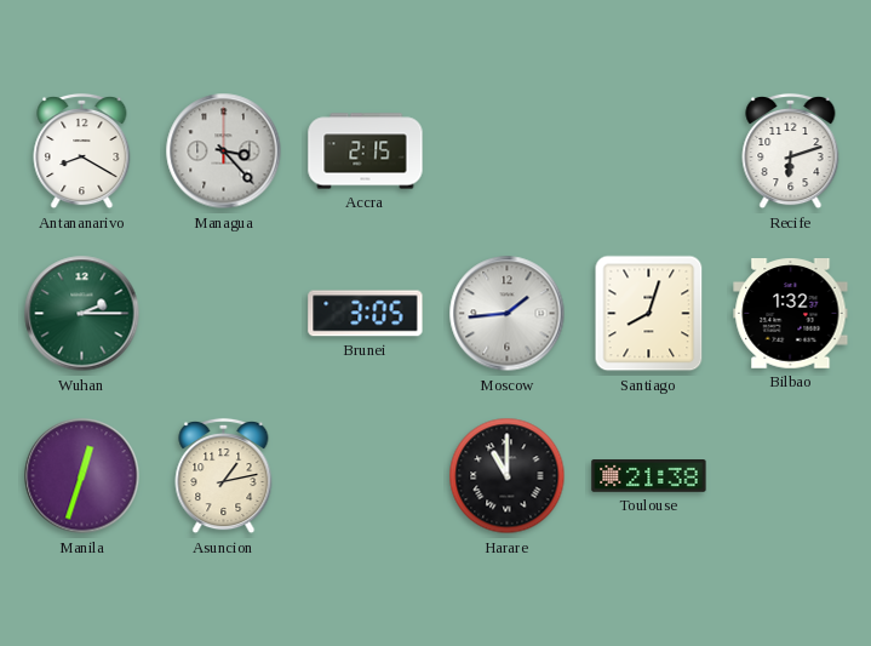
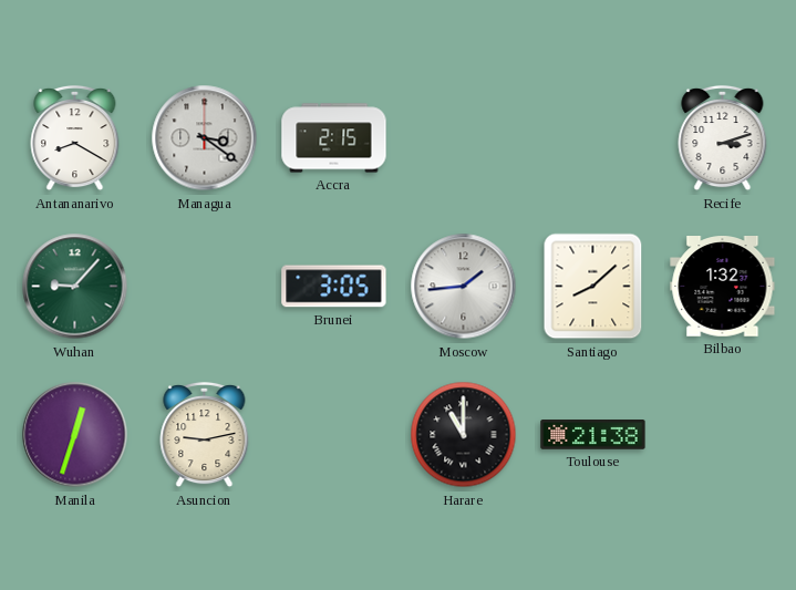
Managua: 3:23 -> 3:21 (205, 138)
Recife: 6:12 -> 3:12 (723, 138)
Wuhan: 2:15 -> 9:07 (75, 287)
Santiago: 8:03 -> 8:08 (593, 287)
Asuncion: 1:13 -> 9:13 (205, 435)
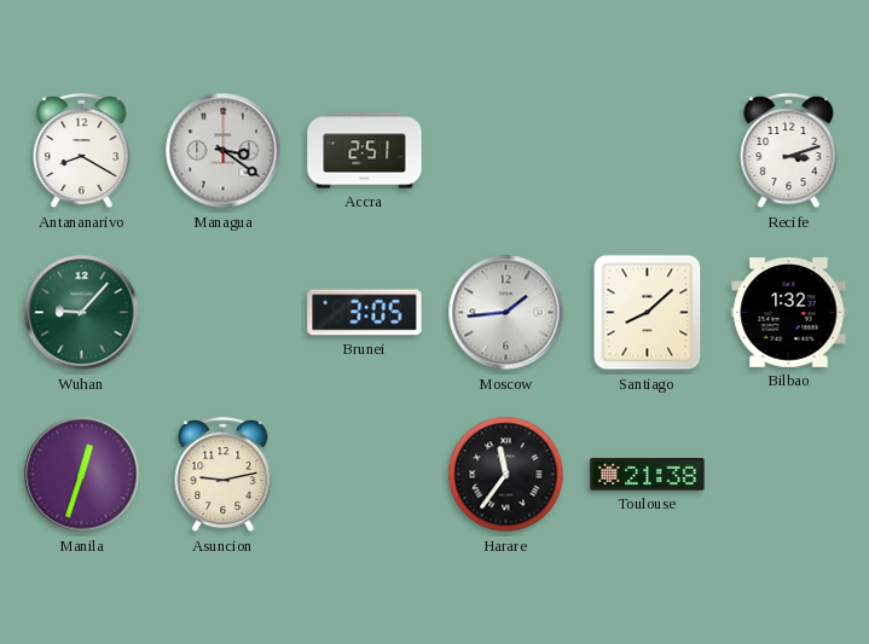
Accra: 2:15 -> 2:51 (365, 151)
Harare: 11:00 -> 11:36 (506, 475)
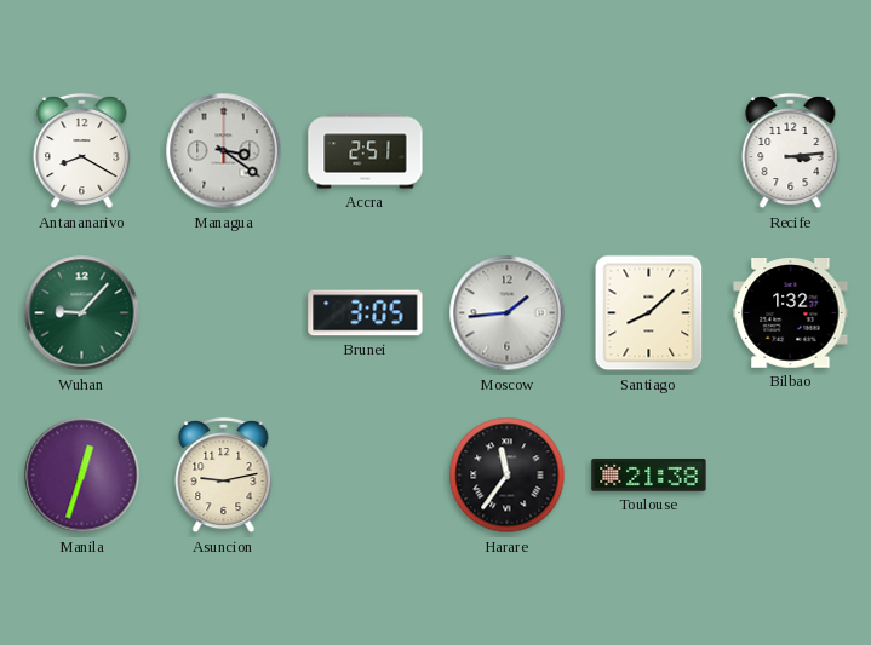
Recife: 3:12 -> 3:14 (791, 151)
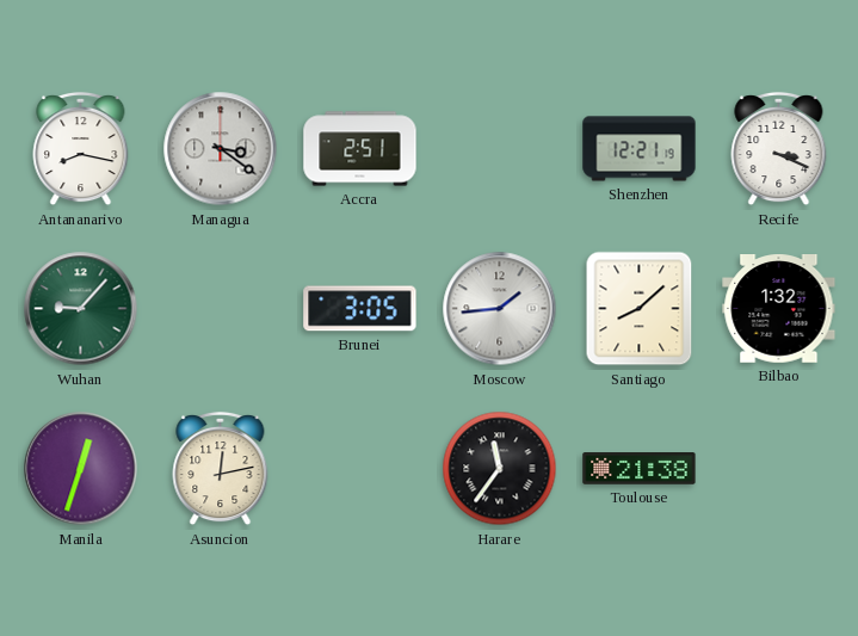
Antananarivo: 8:20 -> 8:17 (81, 149)
Shenzhen: none -> 12:21 (640, 149)
Recife: 3:14 -> 3:19 (779, 149)
Asuncion: 9:13 -> 12:13 (221, 469)
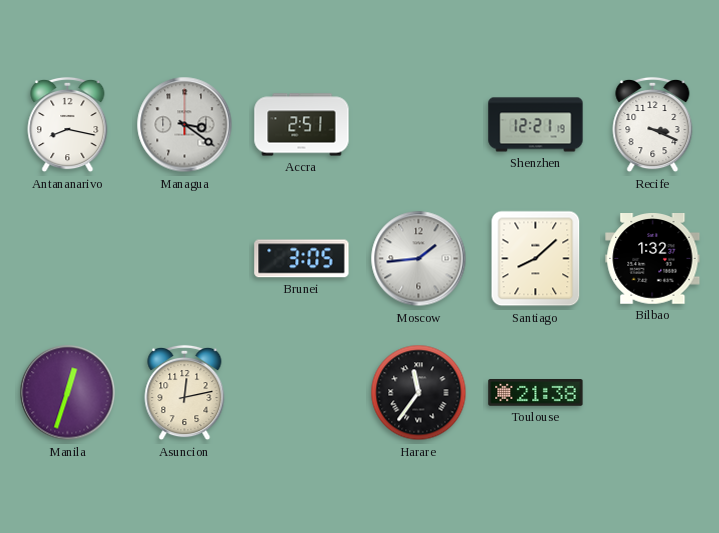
Wuhan: 9:07 -> none (81, 309)
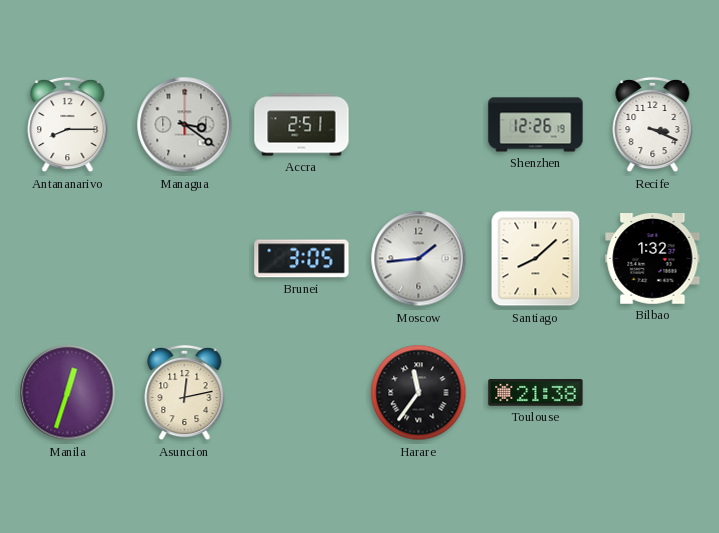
Antananarivo: 8:17 -> 8:15 (68, 125)
Shenzhen: 12:21 -> 12:26 (536, 125)
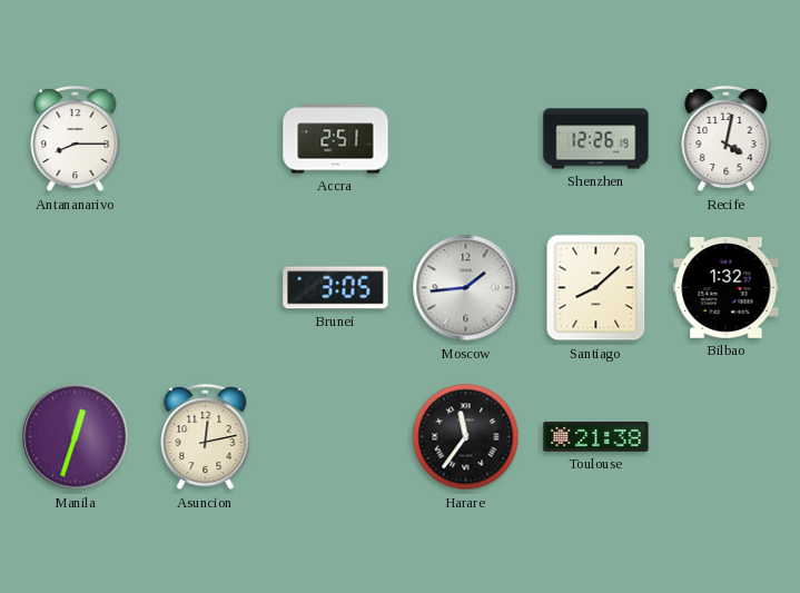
Managua: 3:21 -> none (185, 125)
Recife: 3:19 -> 4:02 (727, 139)
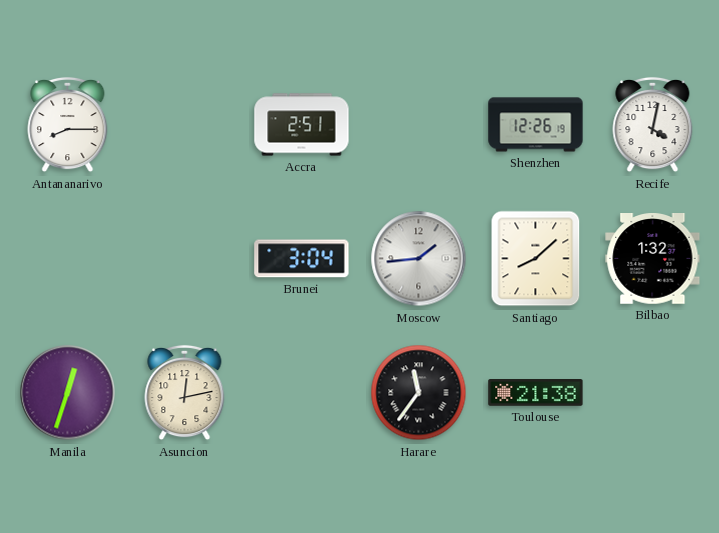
Brunei: 3:05 -> 3:04 (302, 259)
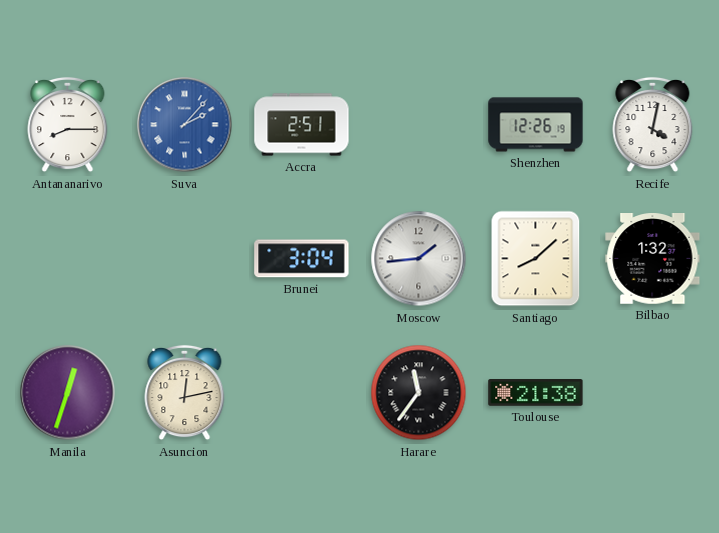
Suva: none -> 2:07 (185, 125)
